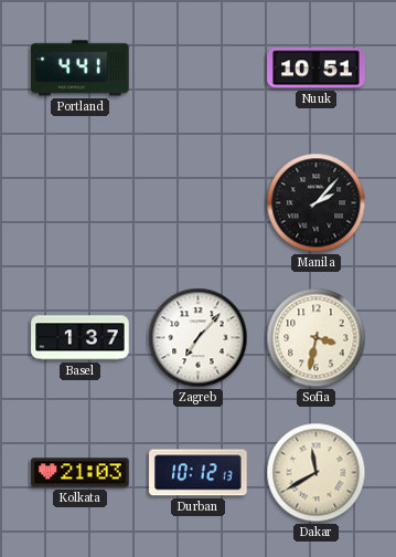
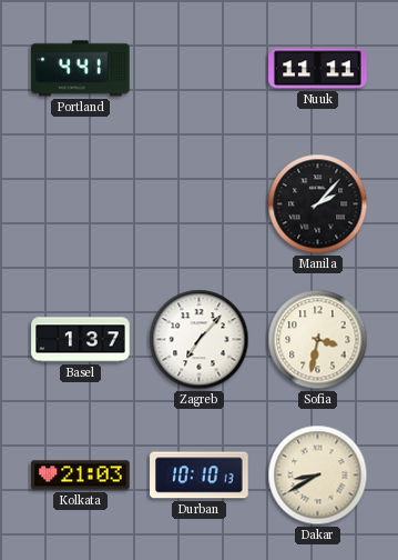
Nuuk: 10:51 -> 11:11 (318, 69)
Durban: 10:12 -> 10:10 (200, 476)
Dakar: 11:40 -> 8:40 (318, 476)
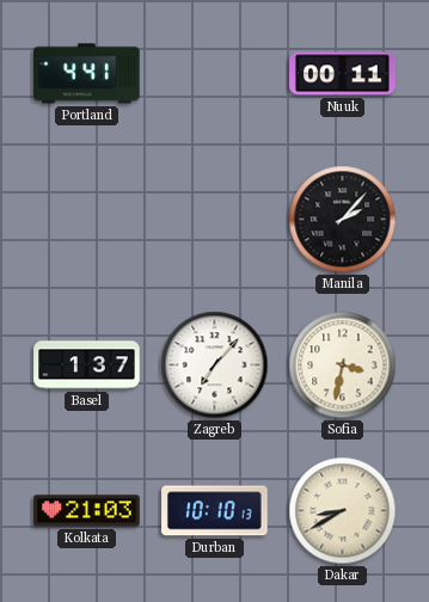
Nuuk: 11:11 -> 00:11 (343, 74)
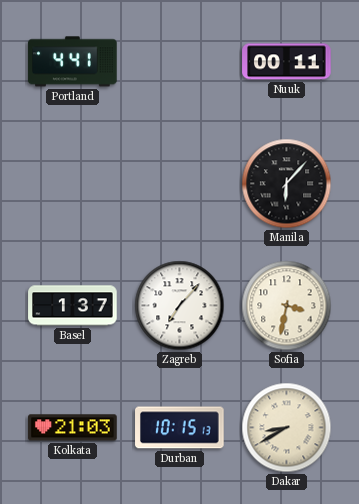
Manila: 2:07 -> 6:07 (287, 184)
Durban: 10:10 -> 10:15 (180, 428)
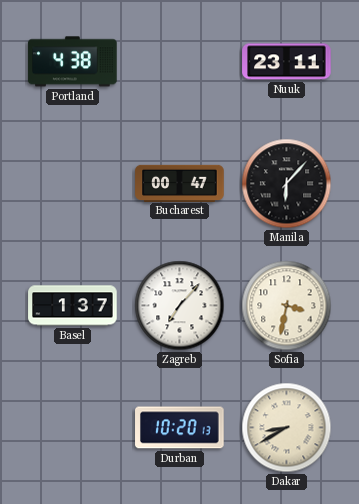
Portland: 4:41 -> 4:38 (73, 62)
Nuuk: 00:11 -> 23:11 (287, 62)
Bucharest: none -> 00:47 (180, 183)
Kolkata: 21:03 -> none (73, 428)
Durban: 10:15 -> 10:20 (180, 428)
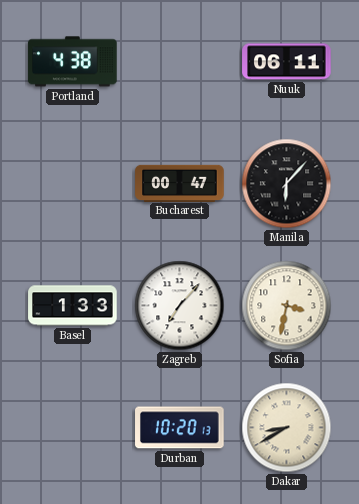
Nuuk: 23:11 -> 06:11 (287, 62)
Basel: 1:37 -> 1:33 (73, 306)
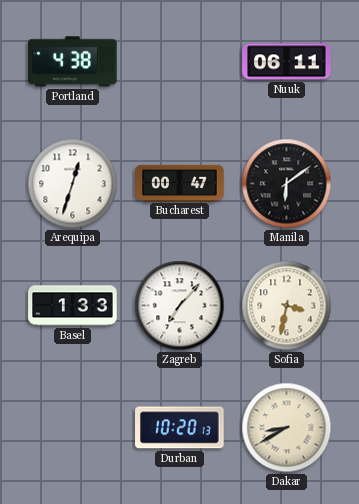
Arequipa: none -> 12:33 (73, 184)
Manila: 6:07 -> 6:09 (287, 184)
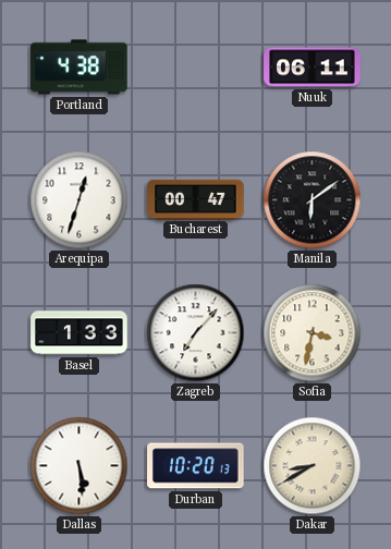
Dallas: none -> 5:29 (80, 466)
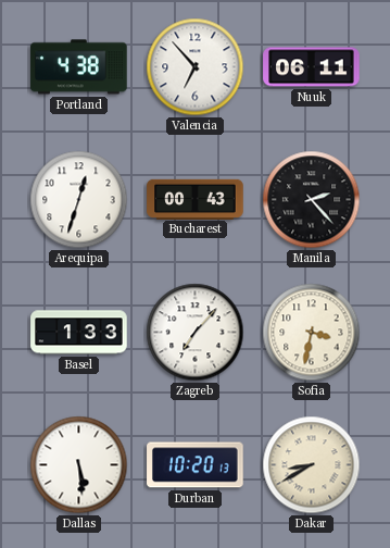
Valencia: none -> 6:53 (196, 67)
Bucharest: 00:47 -> 00:43 (196, 199)
Manila: 6:09 -> 2:23 (312, 200)
